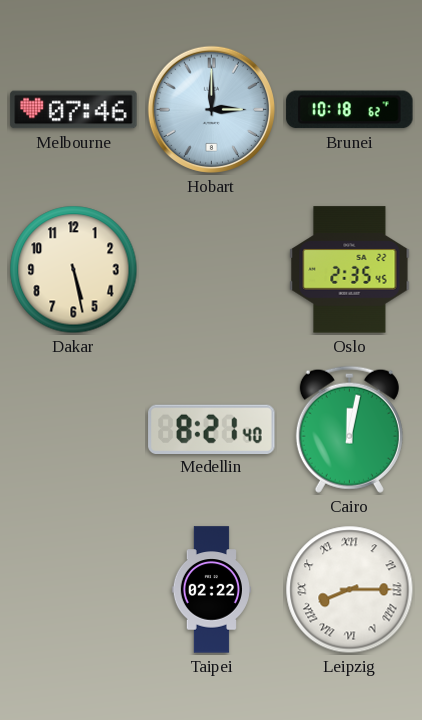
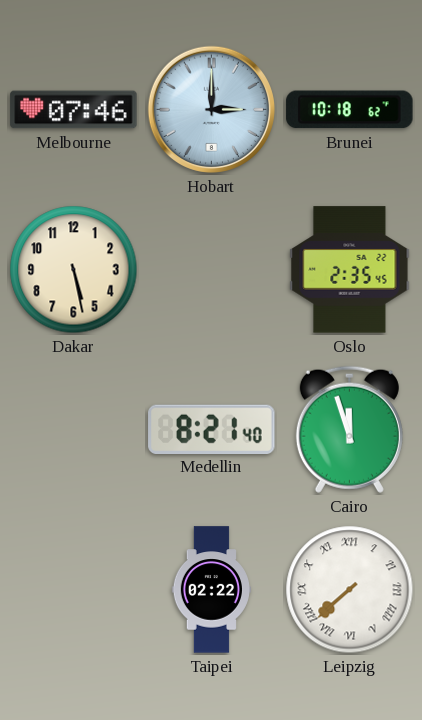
Cairo: 12:02 -> 11:57 (349, 429)
Leipzig: 8:15 -> 7:38 (350, 590)
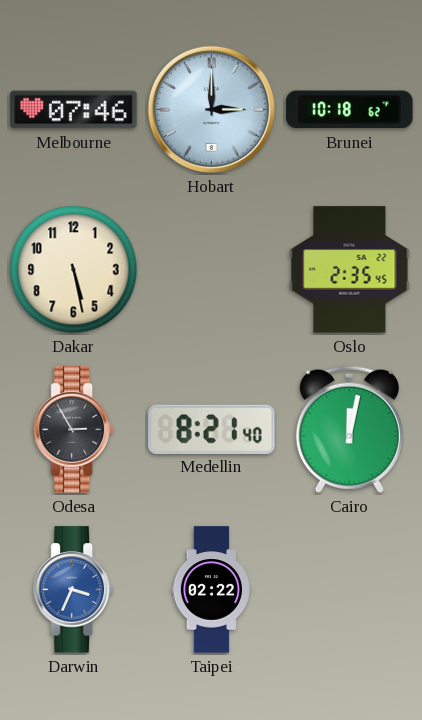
Odesa: none -> 2:55 (74, 430)
Cairo: 11:57 -> 12:02 (349, 429)
Darwin: none -> 3:34 (74, 590)
Leipzig: 7:38 -> none (350, 590)
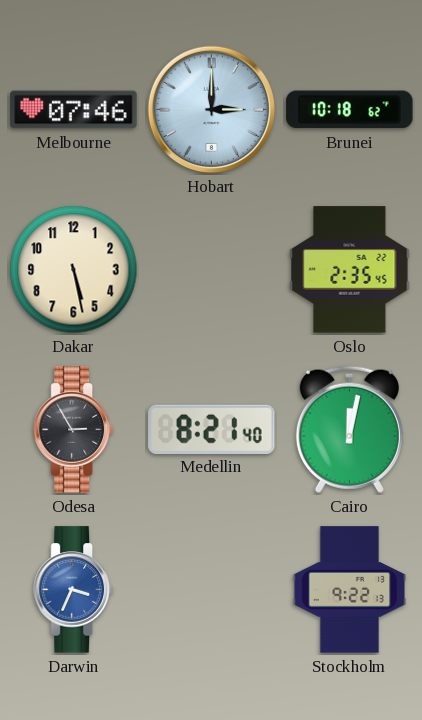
Taipei: 02:22 -> none (211, 590)
Stockholm: none -> 9:22 (350, 590)
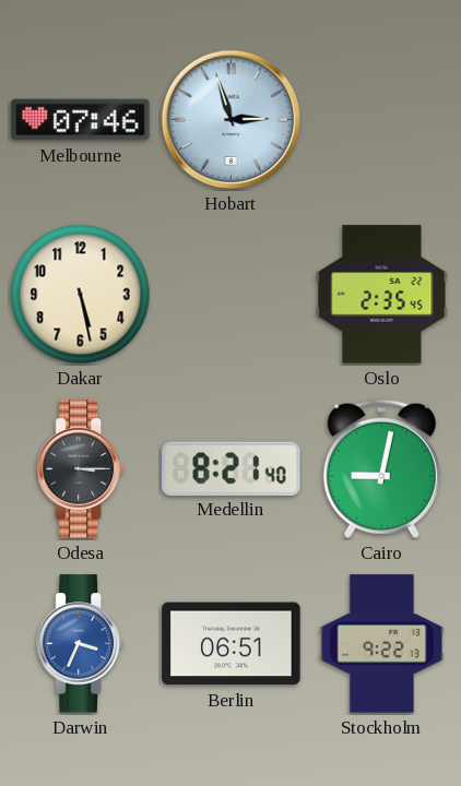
Hobart: 3:00 -> 2:57 (230, 119)
Brunei: 10:18 -> none (350, 110)
Odesa: 2:55 -> 3:15 (81, 469)
Cairo: 12:02 -> 9:02 (381, 468)
Berlin: none -> 06:51 (232, 644)
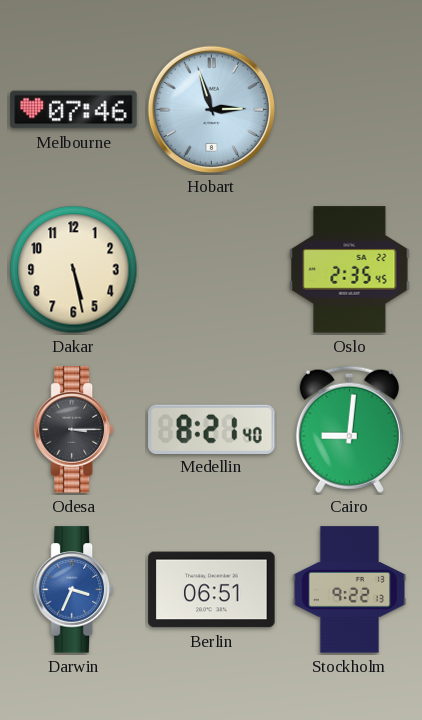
Cairo: 9:02 -> 9:01 (349, 429)
